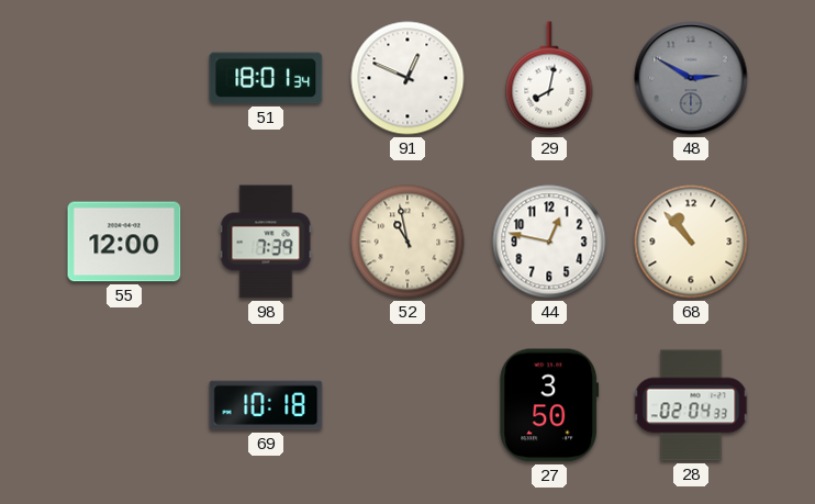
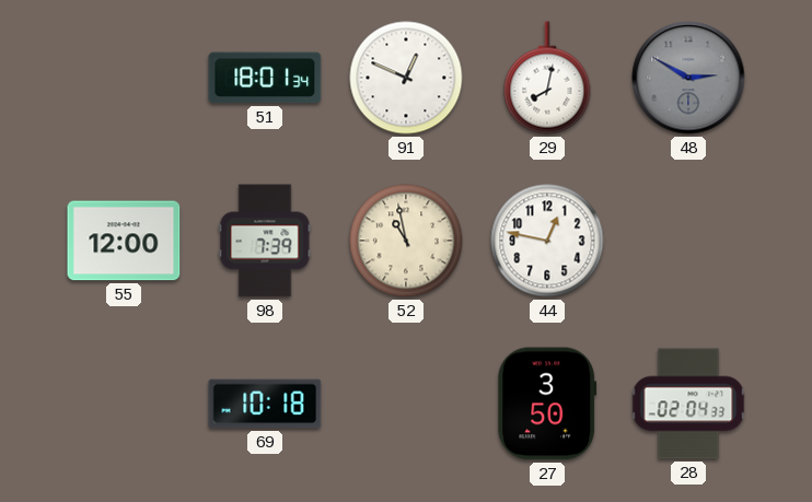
68: 10:53 -> none (691, 242)
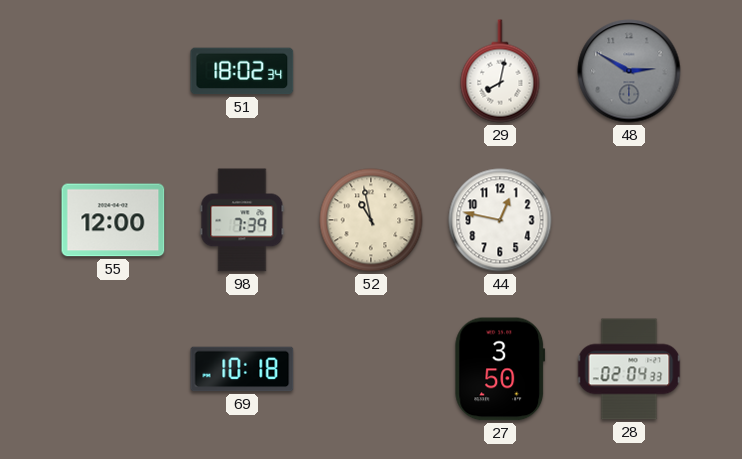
51: 18:01 -> 18:02 (242, 71)
91: 12:49 -> none (406, 78)
